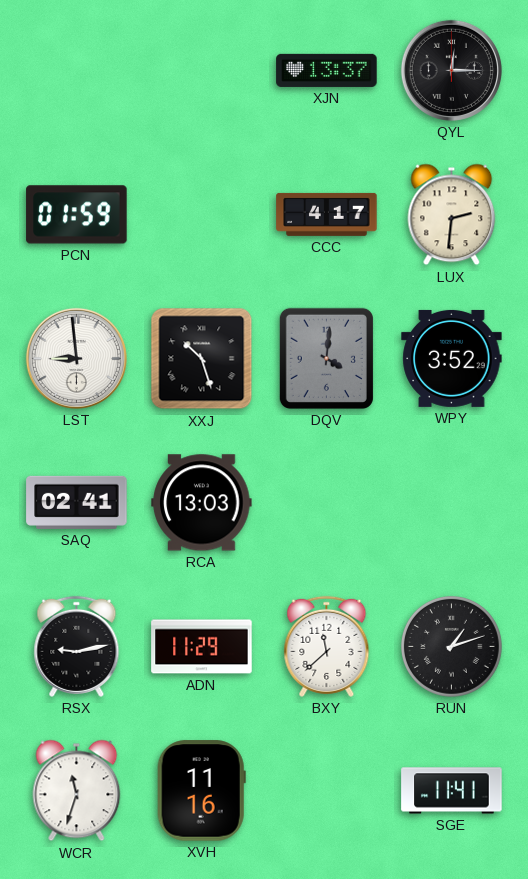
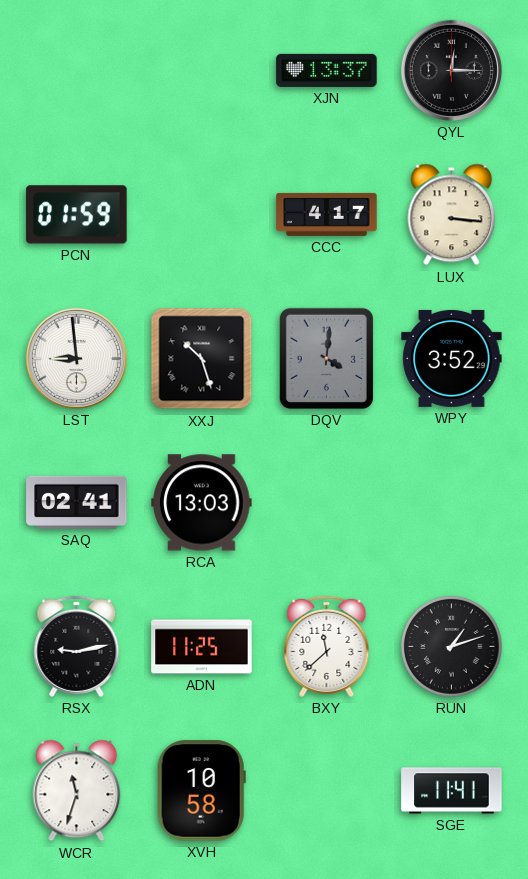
LUX: 2:31 -> 3:16 (452, 215)
ADN: 11:29 -> 11:25 (202, 647)
XVH: 11:16 -> 10:58 (201, 791)
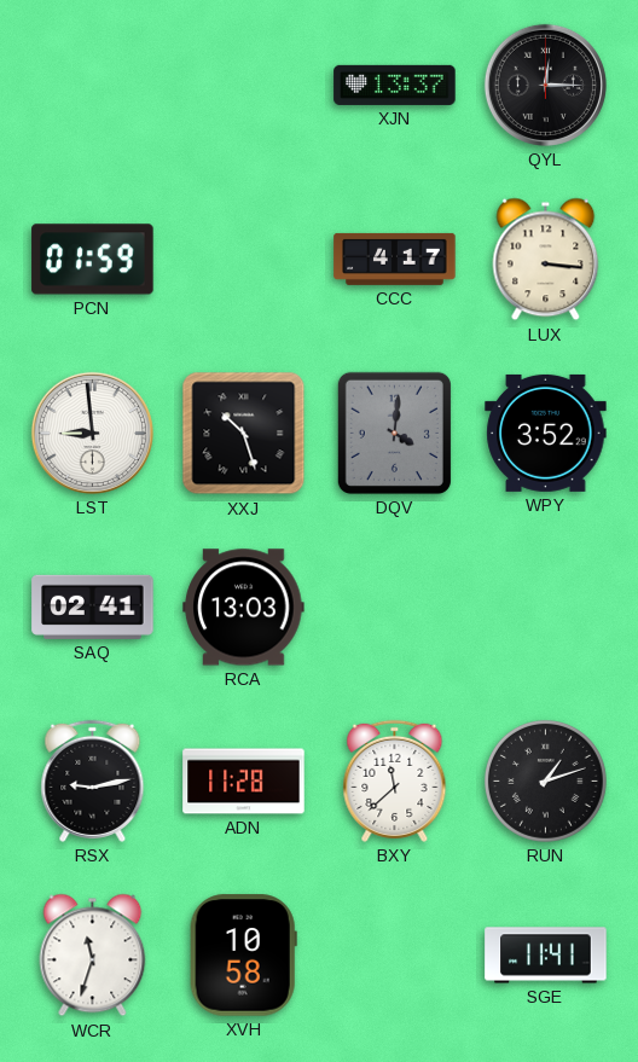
ADN: 11:25 -> 11:28 (244, 782)
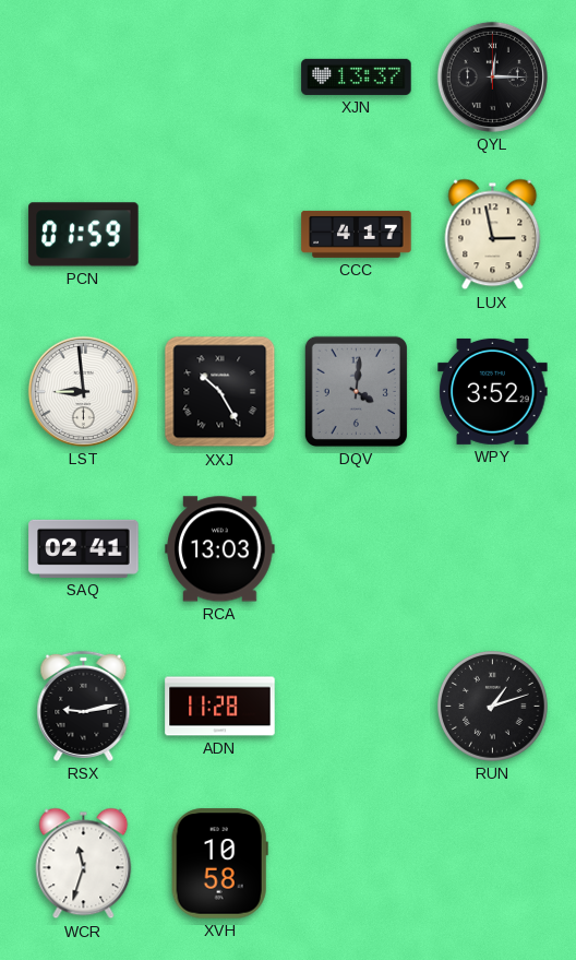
LUX: 3:16 -> 2:58 (493, 235)
XXJ: 10:27 -> 10:25 (220, 392)
BXY: 11:38 -> none (395, 780)
SGE: 11:41 -> none (546, 956)
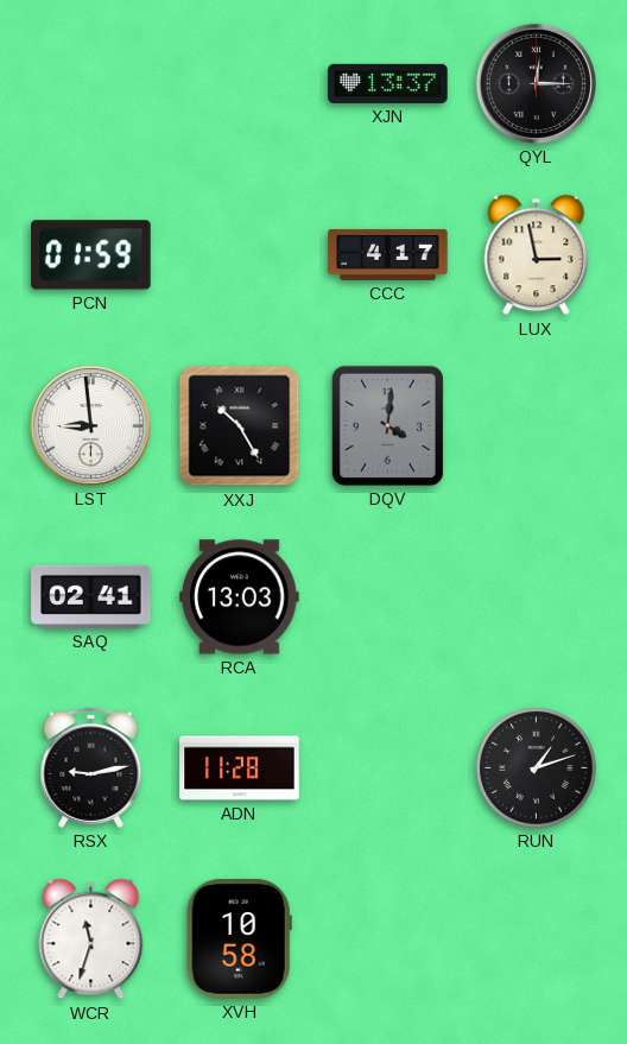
WPY: 3:52 -> none (493, 391)
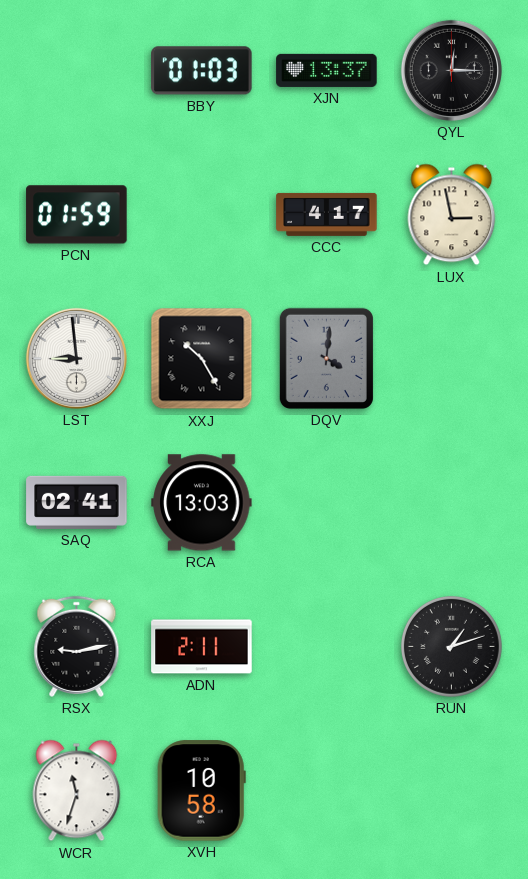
BBY: none -> 01:03 (202, 71)
ADN: 11:28 -> 2:11 (202, 647)
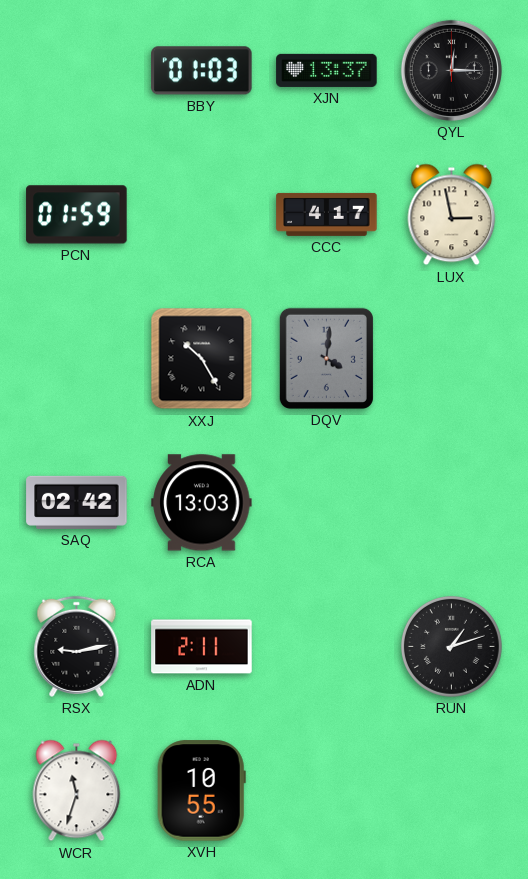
LST: 8:59 -> none (76, 358)
SAQ: 02:41 -> 02:42 (77, 502)
XVH: 10:58 -> 10:55 (201, 791)
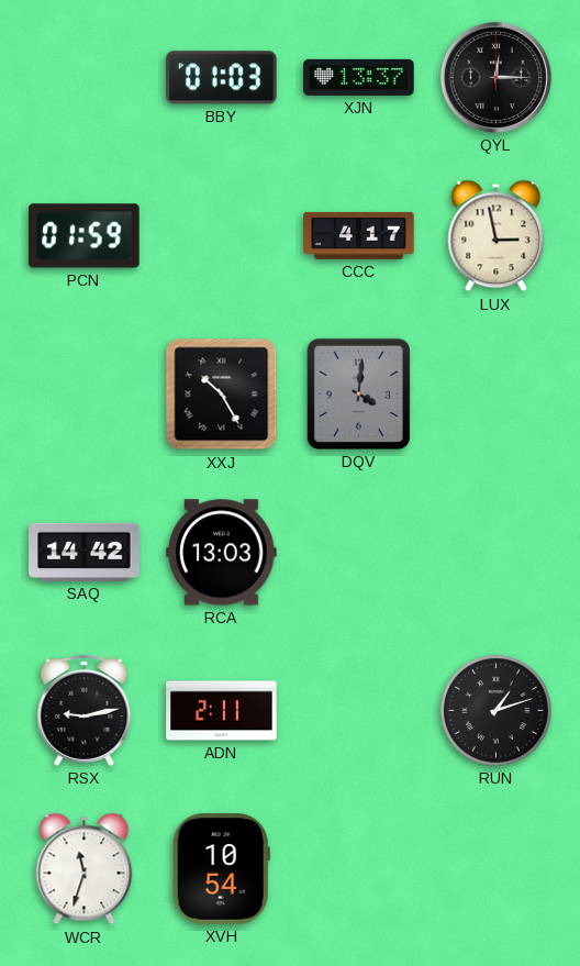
SAQ: 02:42 -> 14:42 (85, 552)
XVH: 10:55 -> 10:54 (221, 869)
